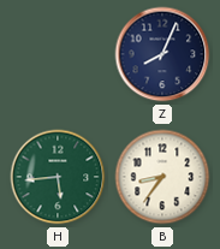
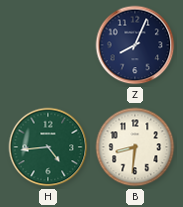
H: 5:44 -> 4:44 (48, 147)
B: 8:36 -> 8:31 (135, 147)
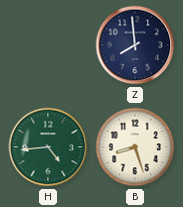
Z: 8:04 -> 7:59 (135, 45)
B: 8:31 -> 8:27 (135, 147)
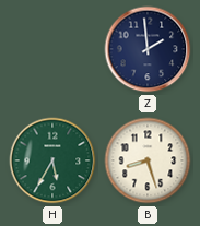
Z: 7:59 -> 1:59 (148, 49)
H: 4:44 -> 5:35 (52, 160)
